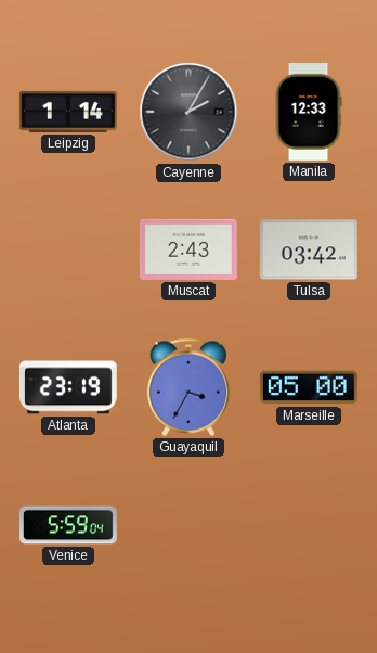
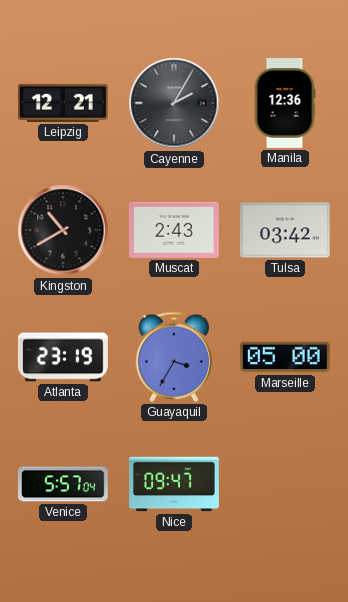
Leipzig: 1:14 -> 12:21 (63, 103)
Manila: 12:33 -> 12:36 (285, 104)
Kingston: none -> 10:40 (63, 230)
Venice: 5:59 -> 5:57 (64, 484)
Nice: none -> 09:47 (175, 484)
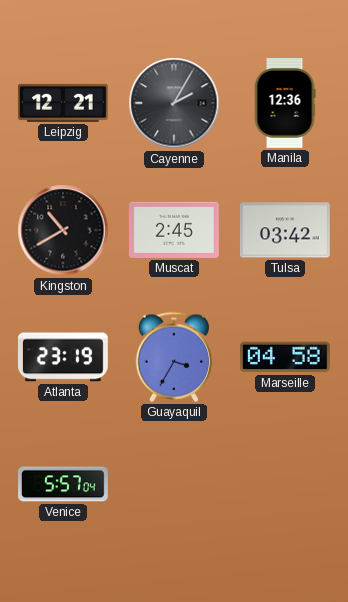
Muscat: 2:43 -> 2:45 (174, 230)
Marseille: 05:00 -> 04:58 (285, 357)
Nice: 09:47 -> none (175, 484)
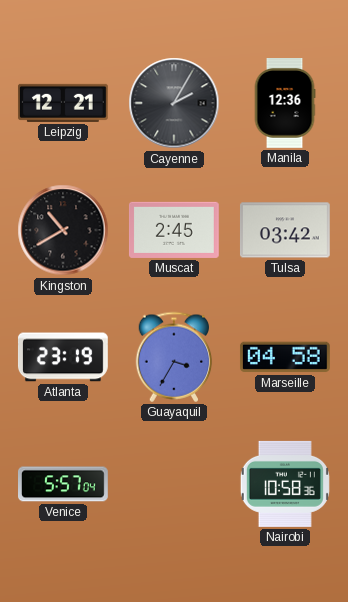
Nairobi: none -> 10:58 (285, 484)
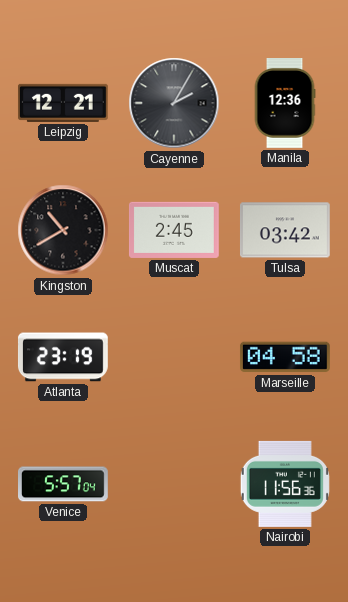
Guayaquil: 3:35 -> none (174, 357)
Nairobi: 10:58 -> 11:56 (285, 484)
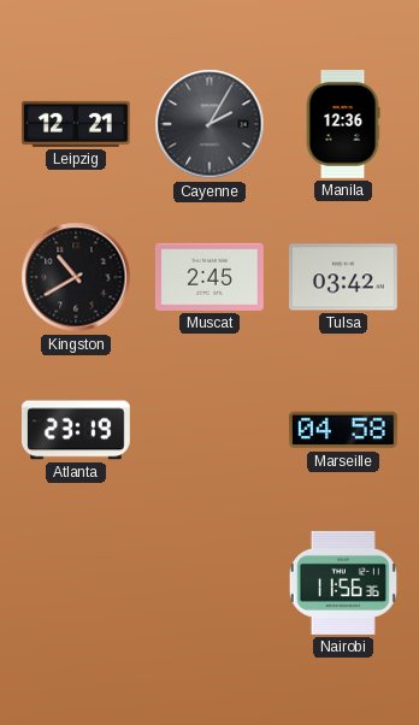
Venice: 5:57 -> none (64, 484)
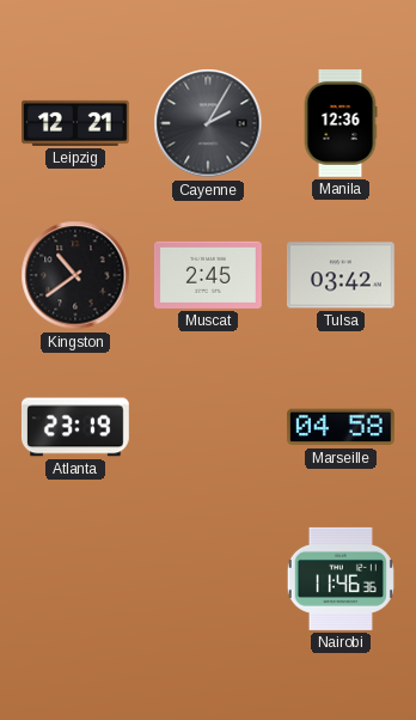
Kingston: 10:40 -> 10:39 (75, 275)
Nairobi: 11:56 -> 11:46 (341, 579)
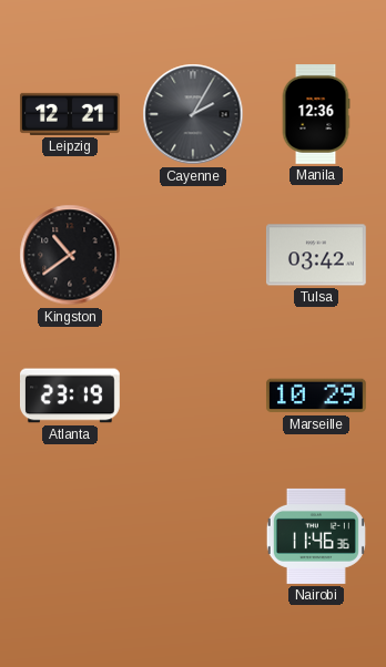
Muscat: 2:45 -> none (208, 275)
Marseille: 04:58 -> 10:29 (316, 396)
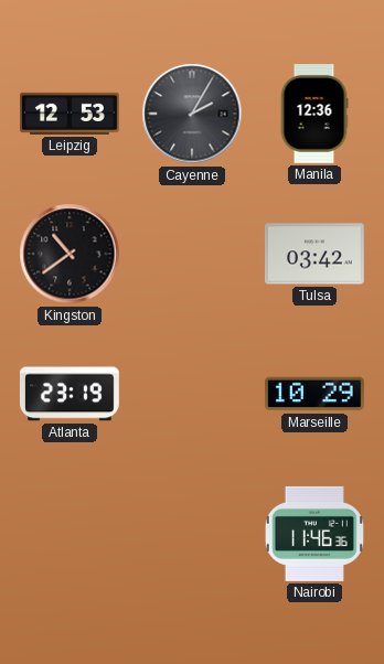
Leipzig: 12:21 -> 12:53 (70, 114)
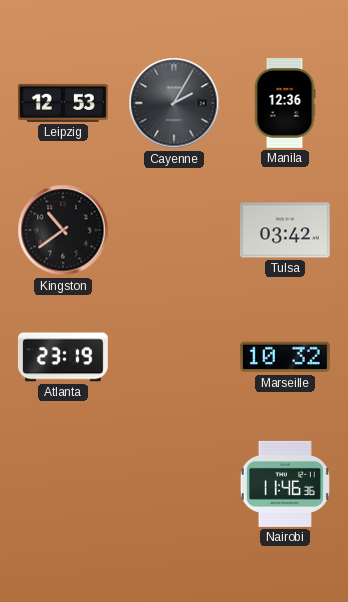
Marseille: 10:29 -> 10:32 (285, 357)
